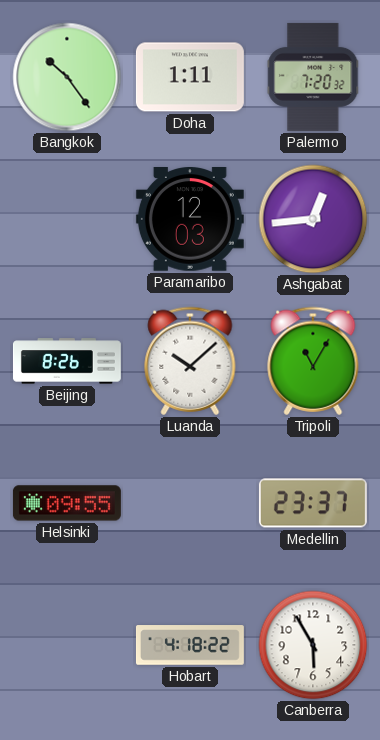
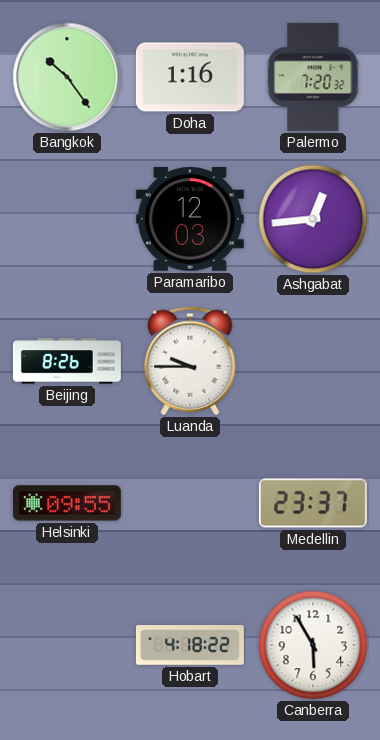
Doha: 1:11 -> 1:16 (190, 77)
Luanda: 10:08 -> 9:45 (190, 361)
Tripoli: 11:05 -> none (313, 361)
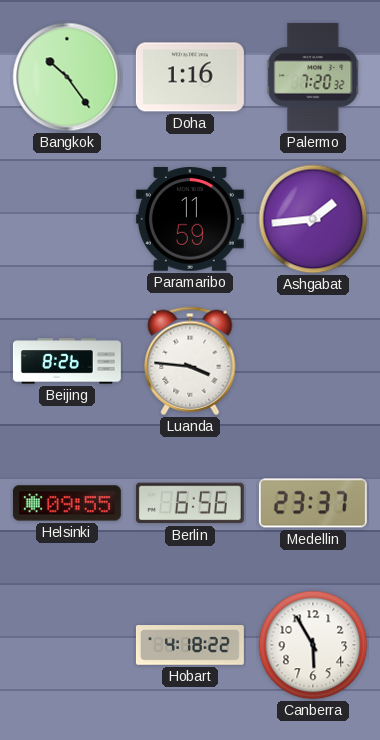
Paramaribo: 12:03 -> 11:59 (190, 219)
Ashgabat: 12:44 -> 1:44 (313, 219)
Luanda: 9:45 -> 3:46 (190, 361)
Berlin: none -> 6:56 (190, 503)
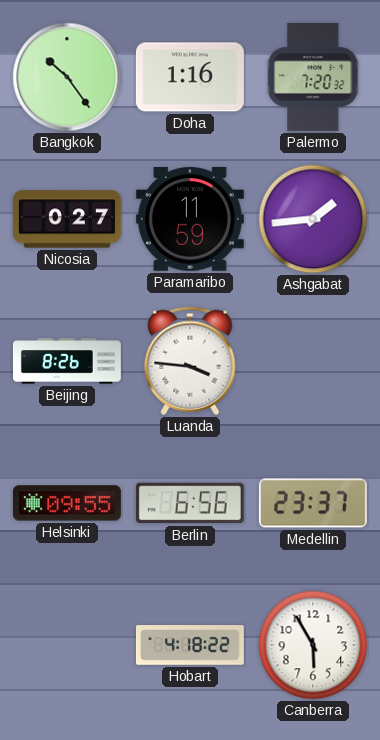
Nicosia: none -> 0:27 (67, 219)
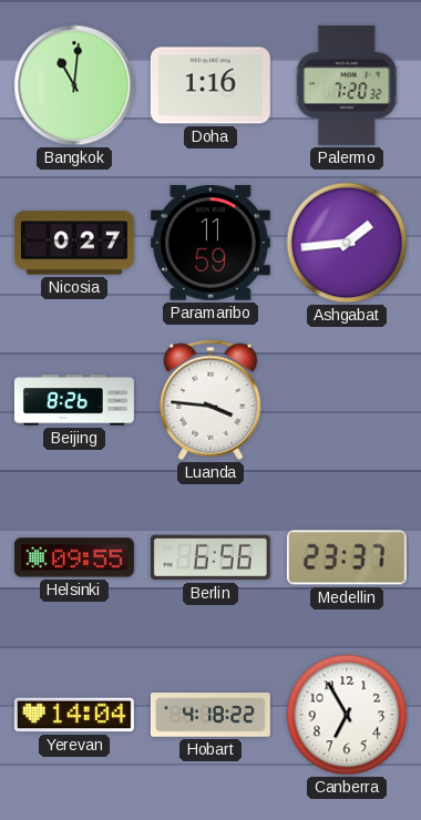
Bangkok: 10:24 -> 11:01 (74, 85)
Yerevan: none -> 14:04 (74, 715)
Canberra: 5:55 -> 6:55 (347, 715)
